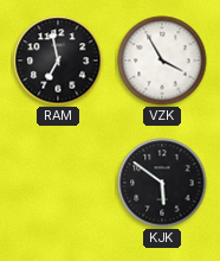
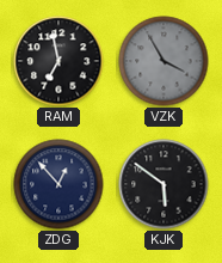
VZK dial: white -> grey (164, 61)
ZDG: none -> 12:53 (58, 184)
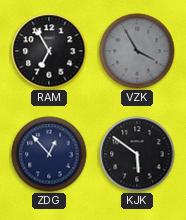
RAM: 6:58 -> 6:55 (49, 51)
